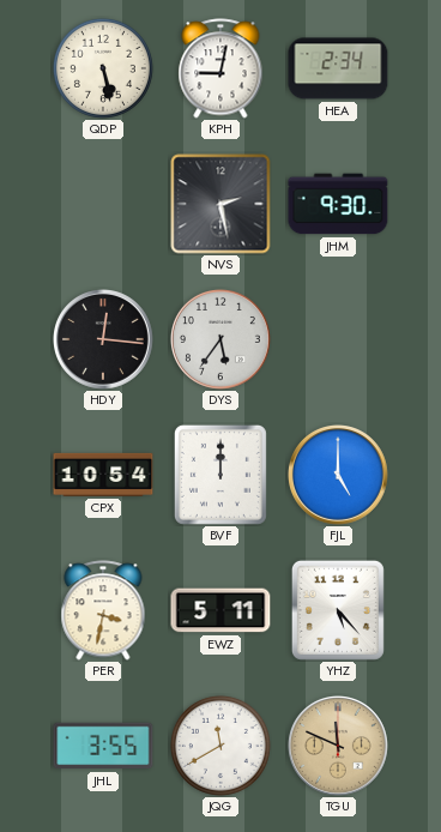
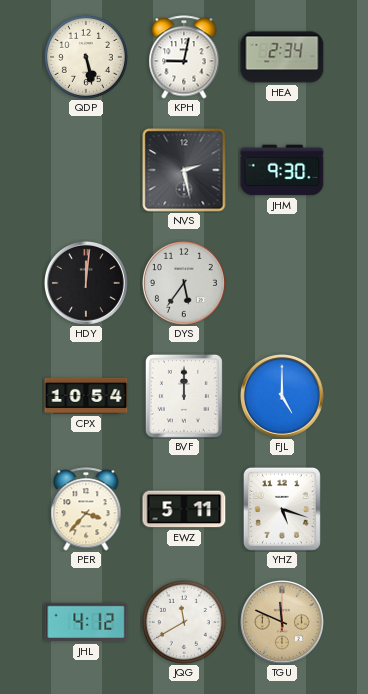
HDY: 12:16 -> 12:01 (87, 284)
PER: 3:32 -> 3:37 (86, 509)
YHZ: 5:23 -> 5:18 (282, 509)
JHL: 3:55 -> 4:12 (86, 622)
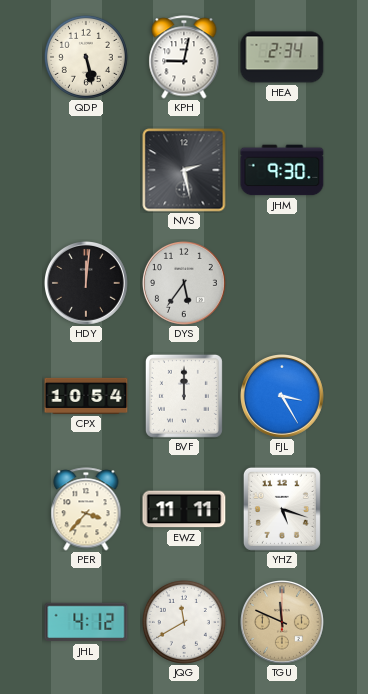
FJL: 5:00 -> 3:25 (283, 397)
EWZ: 5:11 -> 11:11 (184, 509)
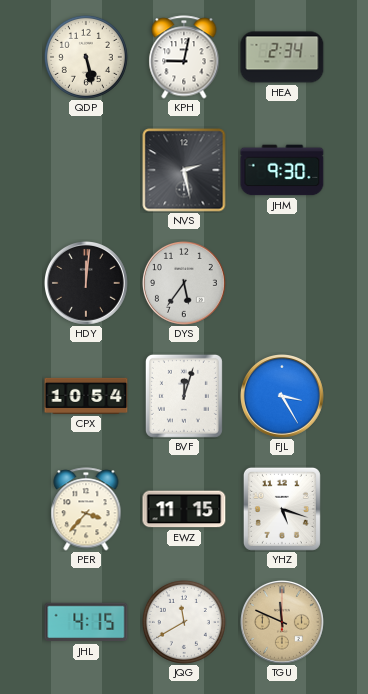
BVF: 12:00 -> 12:03 (184, 396)
EWZ: 11:11 -> 11:15 (184, 509)
JHL: 4:12 -> 4:15 (86, 622)
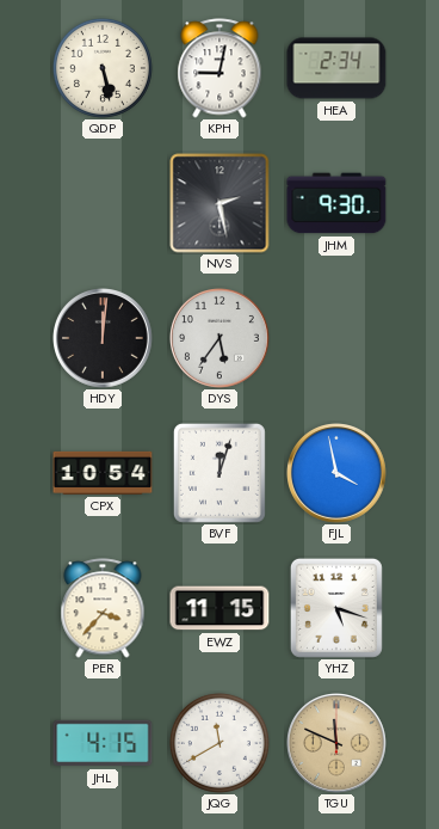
FJL: 3:25 -> 3:58 (338, 474)
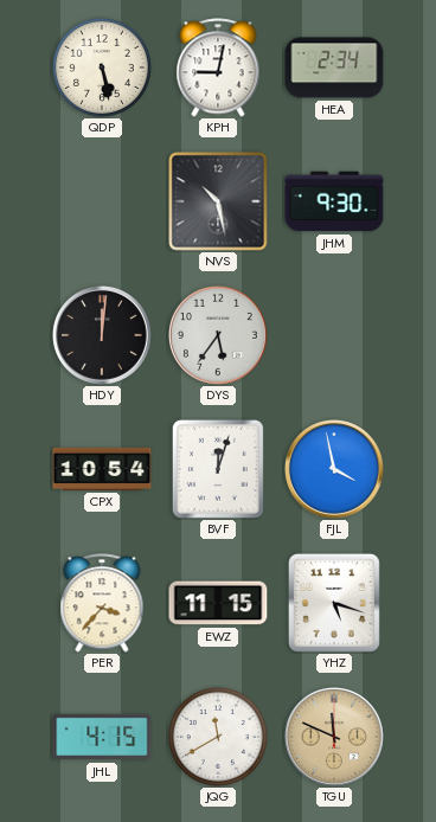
NVS: 2:28 -> 10:28 (218, 201)
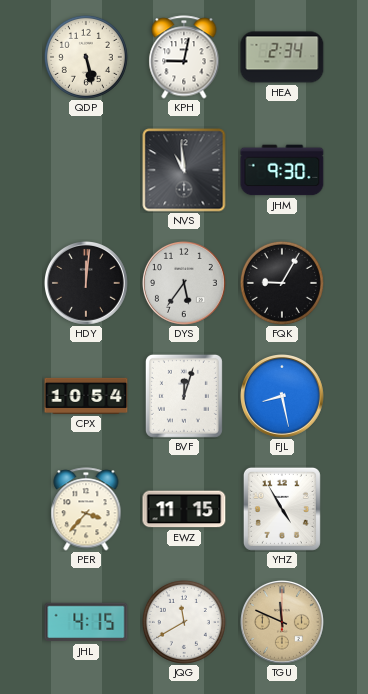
NVS: 10:28 -> 10:59 (184, 170)
FQK: none -> 9:05 (282, 283)
FJL: 3:58 -> 8:28 (283, 397)
YHZ: 5:18 -> 4:55 (282, 509)
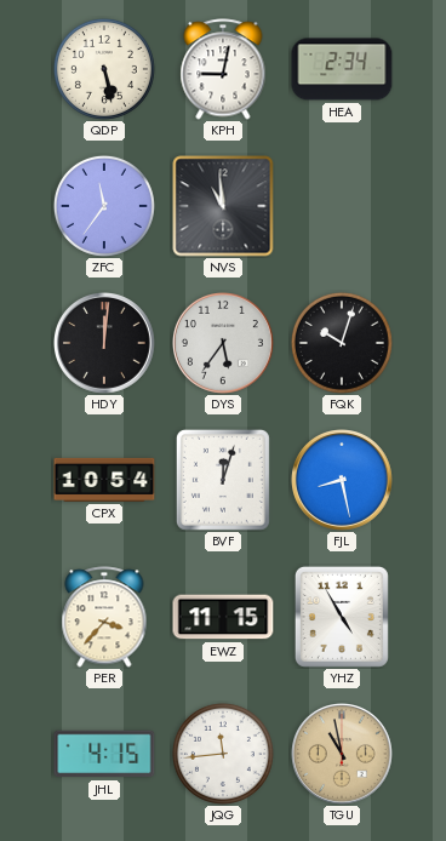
ZFC: none -> 11:36 (104, 206)
JHM: 9:30 -> none (282, 170)
FQK: 9:05 -> 10:03 (342, 343)
JQG: 11:40 -> 11:44 (223, 754)
TGU: 11:49 -> 10:58 (343, 755)
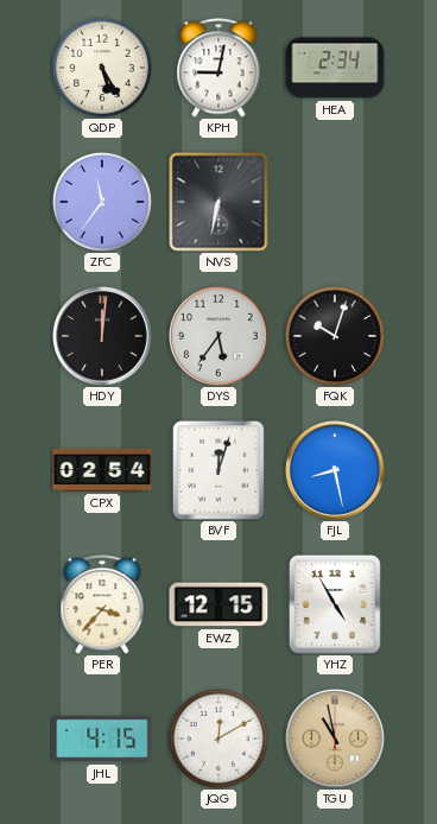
QDP: 5:28 -> 5:25 (102, 68)
NVS: 10:59 -> 6:32 (218, 202)
CPX: 10:54 -> 02:54 (102, 470)
EWZ: 11:15 -> 12:15 (218, 604)
JQG: 11:44 -> 12:10 (218, 739)
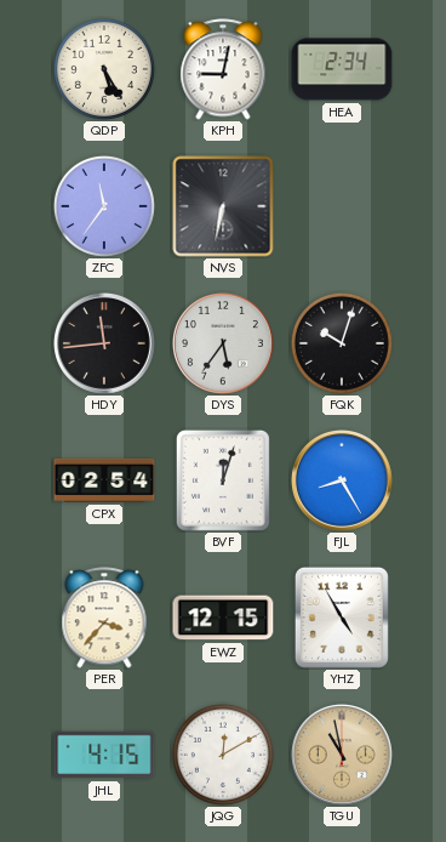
HDY: 12:01 -> 11:44 (105, 345)
FJL: 8:28 -> 8:25 (343, 482)
